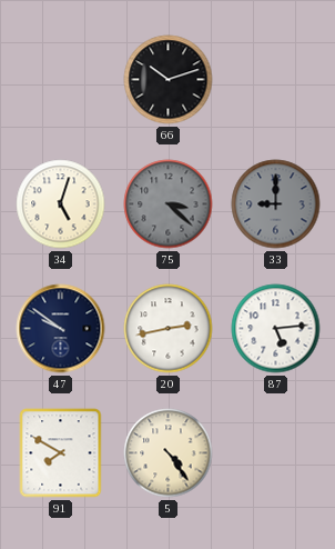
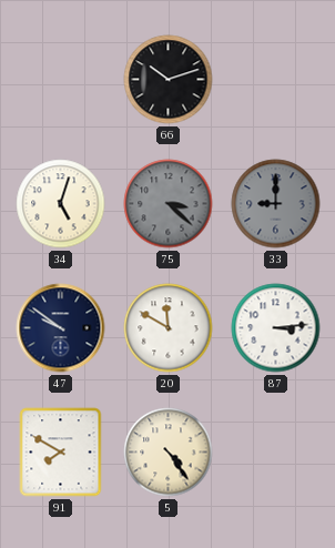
20: 2:43 -> 11:50 (169, 328)
87: 5:14 -> 3:14 (276, 328)
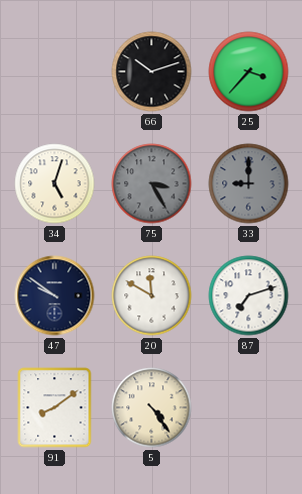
25: none -> 3:37 (249, 72)
75: 3:22 -> 3:25 (152, 184)
87: 3:14 -> 7:12 (249, 296)
91: 7:50 -> 8:09 (55, 408)
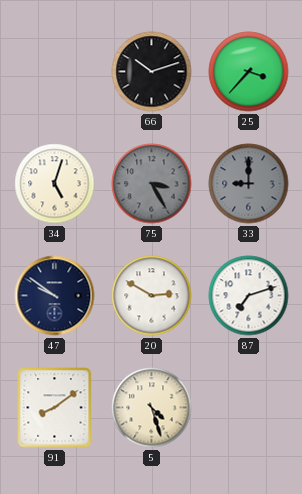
20: 11:50 -> 2:50 (152, 296)
5: 4:24 -> 4:27 (152, 408)
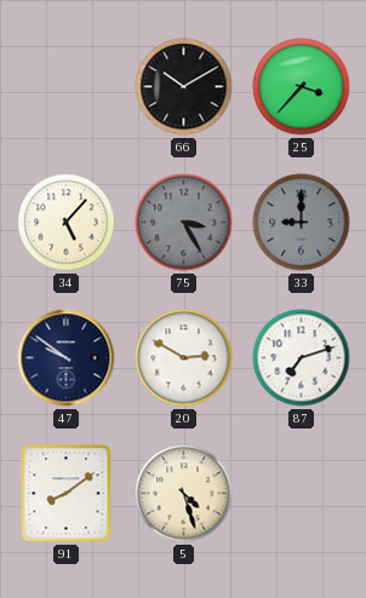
66: 10:12 -> 10:10 (184, 87)
34: 5:03 -> 5:07 (67, 223)
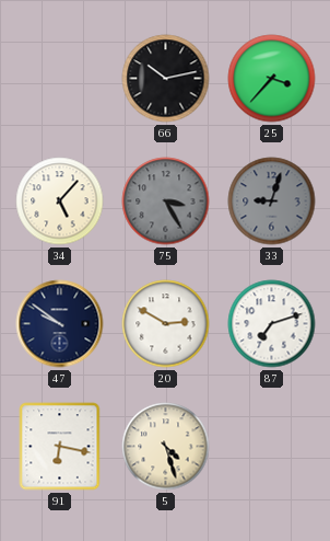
66: 10:10 -> 10:13 (166, 79)
33: 9:00 -> 9:03 (272, 202)
91: 8:09 -> 6:17 (60, 447)
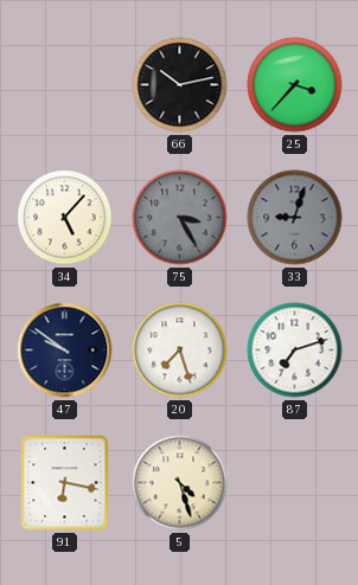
20: 2:50 -> 7:27 (180, 351)
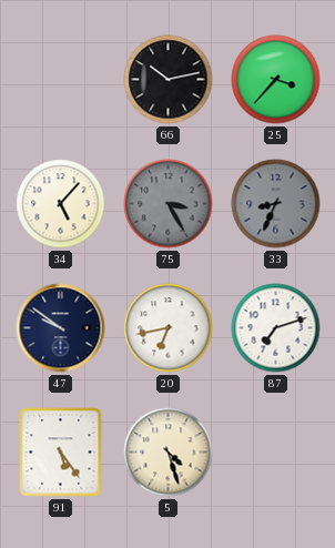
33: 9:03 -> 8:34 (276, 204)
20: 7:27 -> 6:43 (169, 328)
91: 6:17 -> 5:24 (61, 453)
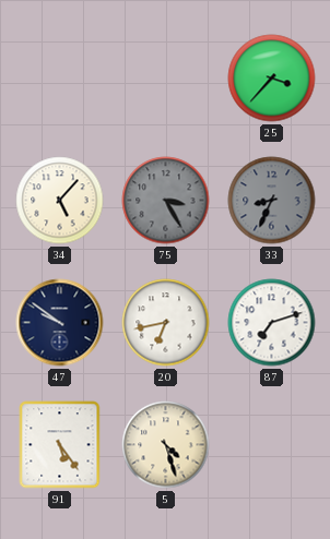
66: 10:13 -> none (169, 80)
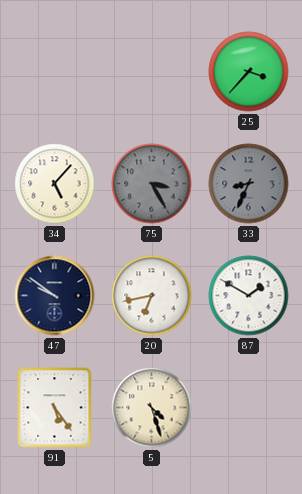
87: 7:12 -> 1:50 (249, 296)
